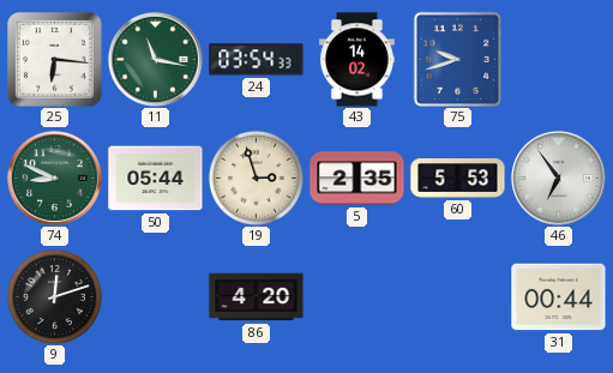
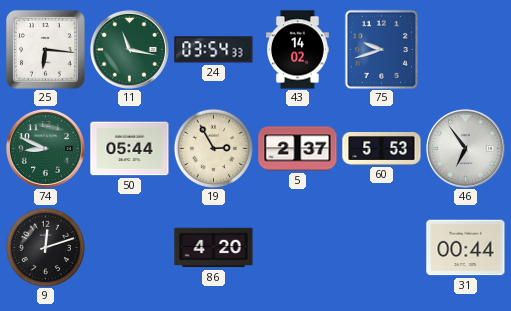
19: 2:57 -> 2:55 (213, 148)
5: 2:35 -> 2:37 (298, 149)
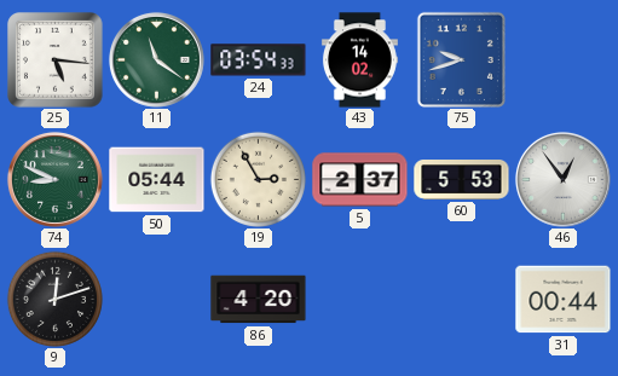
25: 6:16 -> 5:16 (56, 60)
11: 11:17 -> 11:21 (156, 59)
46: 6:54 -> 12:54 (562, 179)
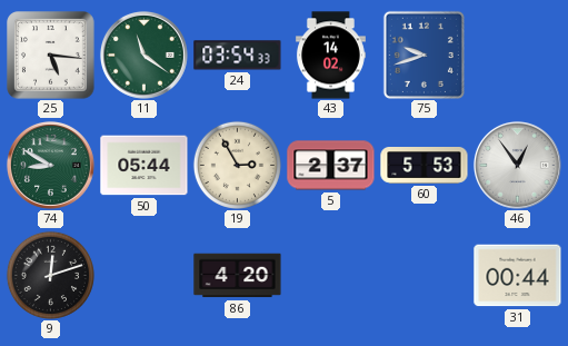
74: 8:49 -> 8:50 (50, 165)
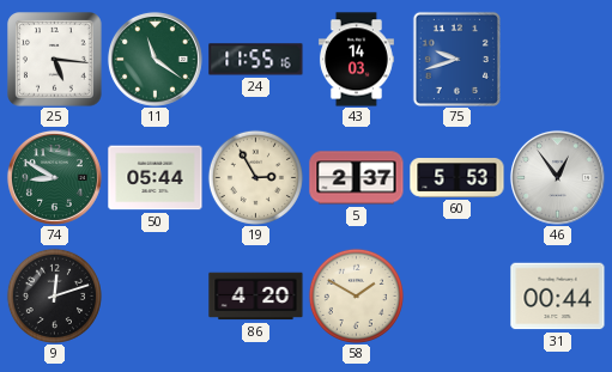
24: 03:54 -> 11:55 (256, 60)
43: 14:02 -> 14:03 (356, 60)
58: none -> 1:50 (356, 295)
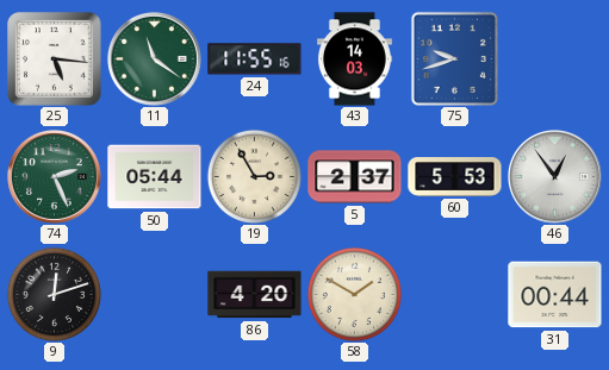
74: 8:50 -> 2:26 (54, 176)
